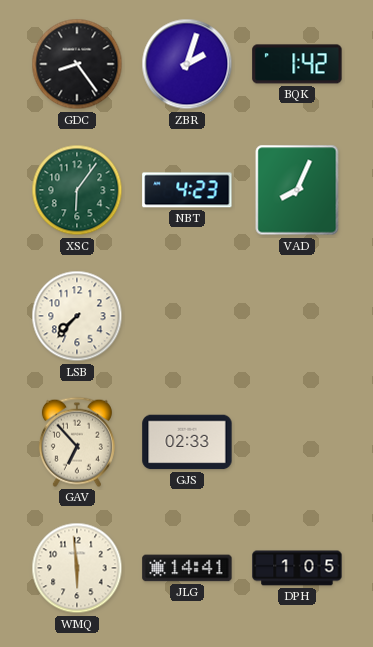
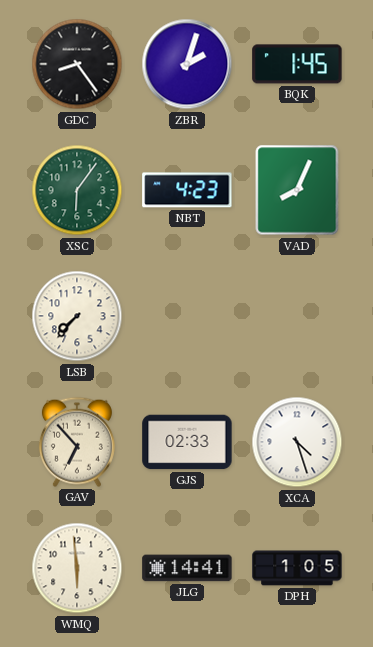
BQK: 1:42 -> 1:45 (297, 64)
XCA: none -> 4:27 (297, 442)
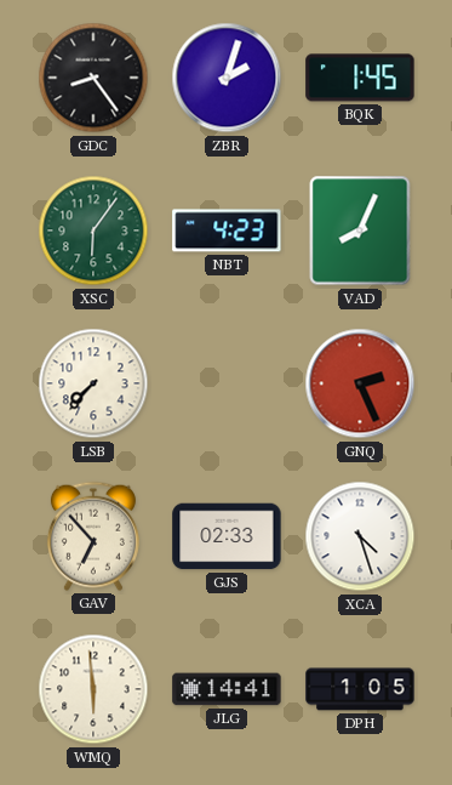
GNQ: none -> 2:26 (360, 383)
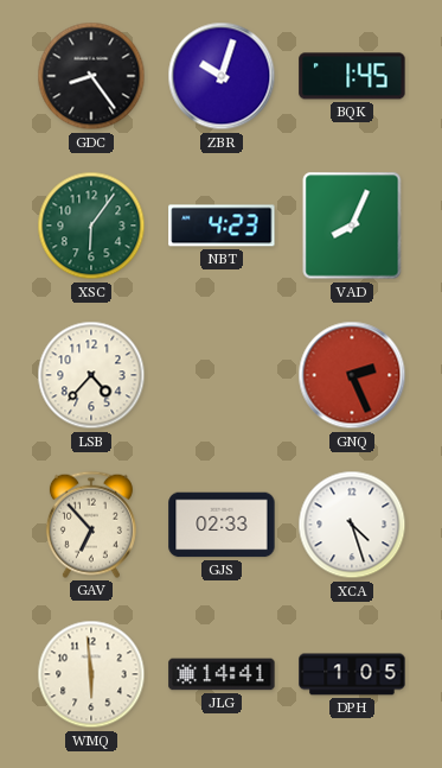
ZBR: 2:03 -> 10:03 (222, 76)
LSB: 7:37 -> 4:37 (91, 375)
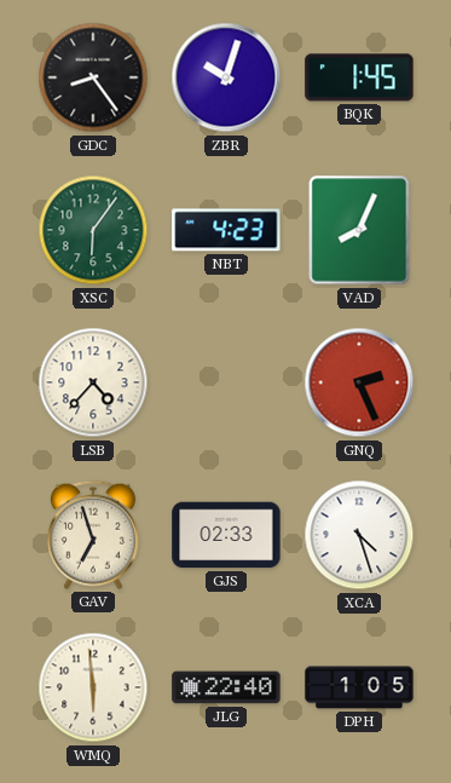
GAV: 6:53 -> 6:57 (93, 535)
JLG: 14:41 -> 22:40 (226, 687)
